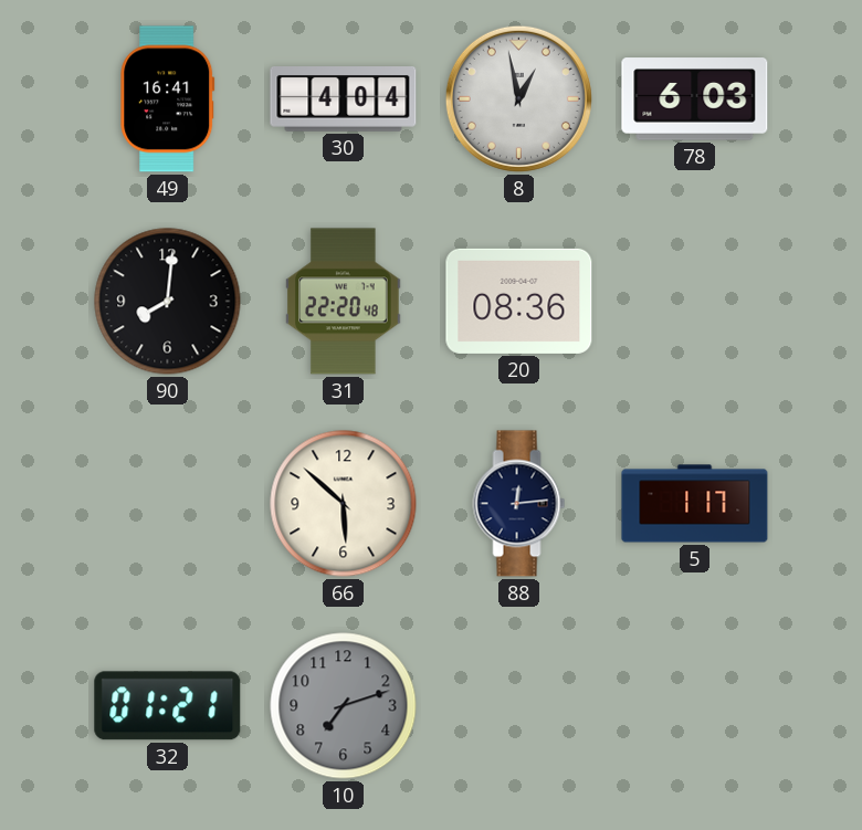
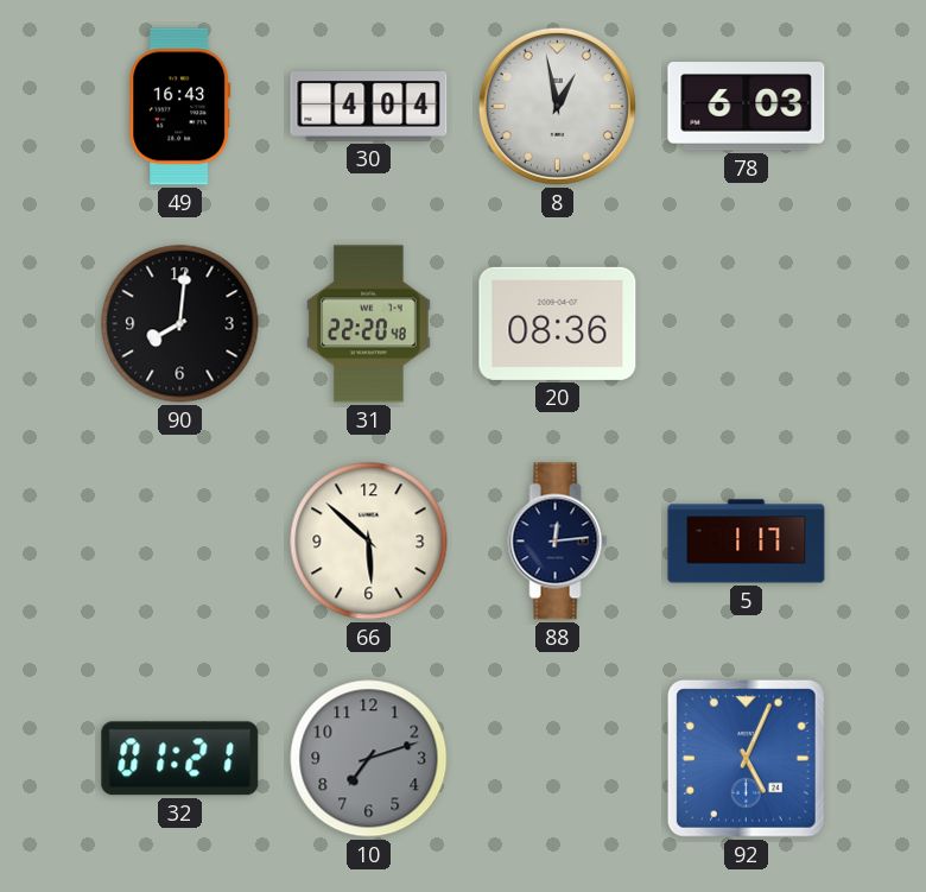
49: 16:41 -> 16:43 (180, 107)
92: none -> 5:04 (746, 758)
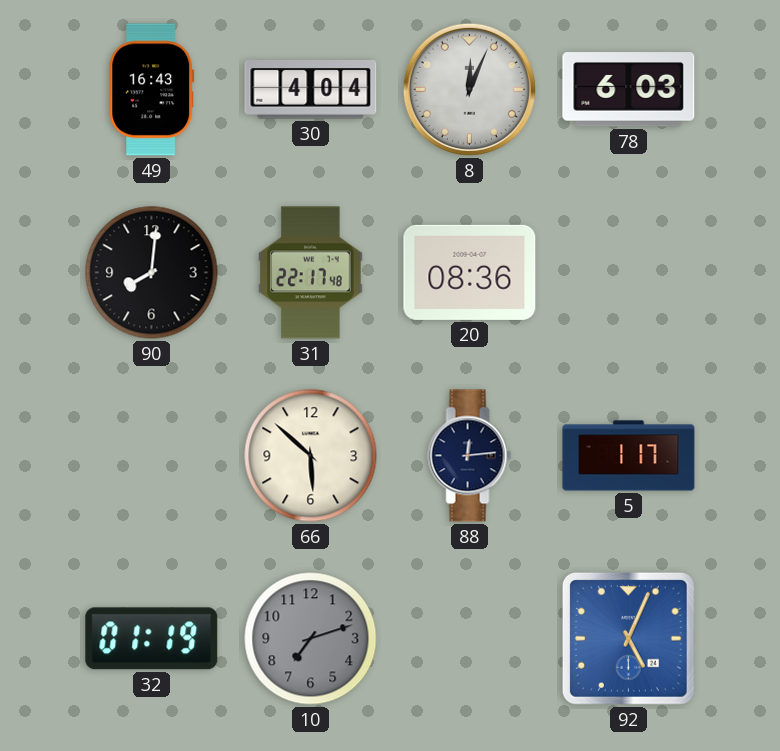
8: 12:58 -> 12:04 (469, 89)
31: 22:20 -> 22:17 (311, 273)
32: 01:21 -> 01:19 (152, 639)
